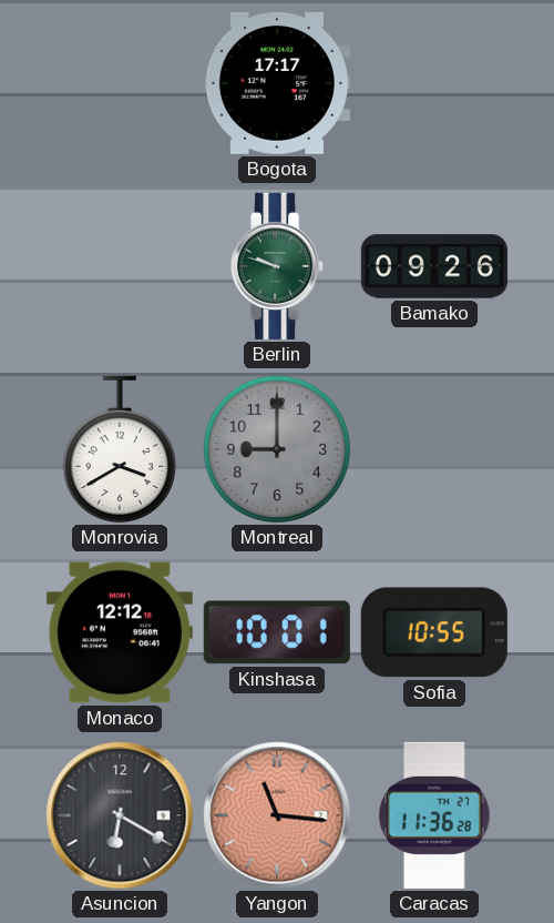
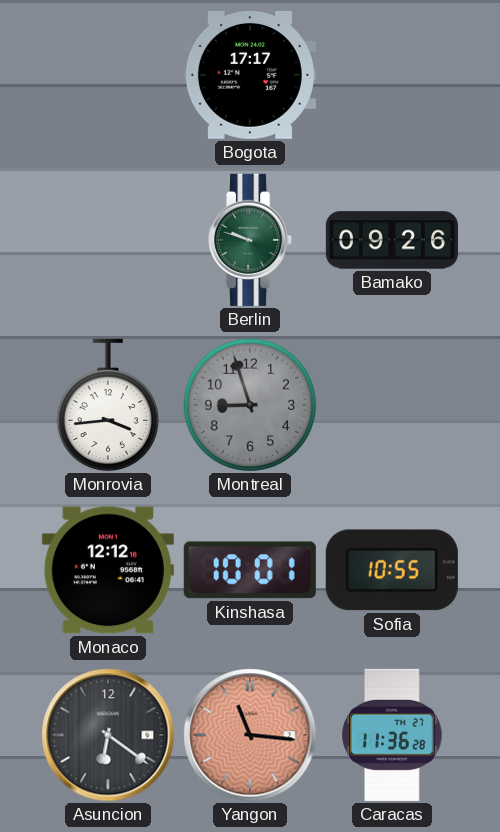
Monrovia: 3:40 -> 3:44 (108, 405)
Montreal: 9:00 -> 8:57 (250, 405)
Asuncion: 6:20 -> 6:21 (108, 735)
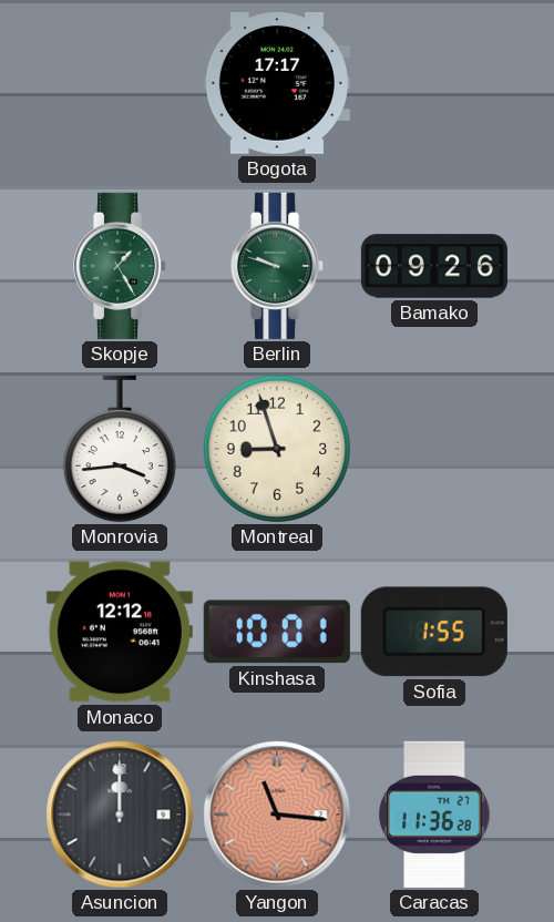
Skopje: none -> 1:25 (121, 266)
Montreal dial: grey -> cream (277, 449)
Sofia: 10:55 -> 1:55 (434, 632)
Asuncion: 6:21 -> 12:00 (120, 815)
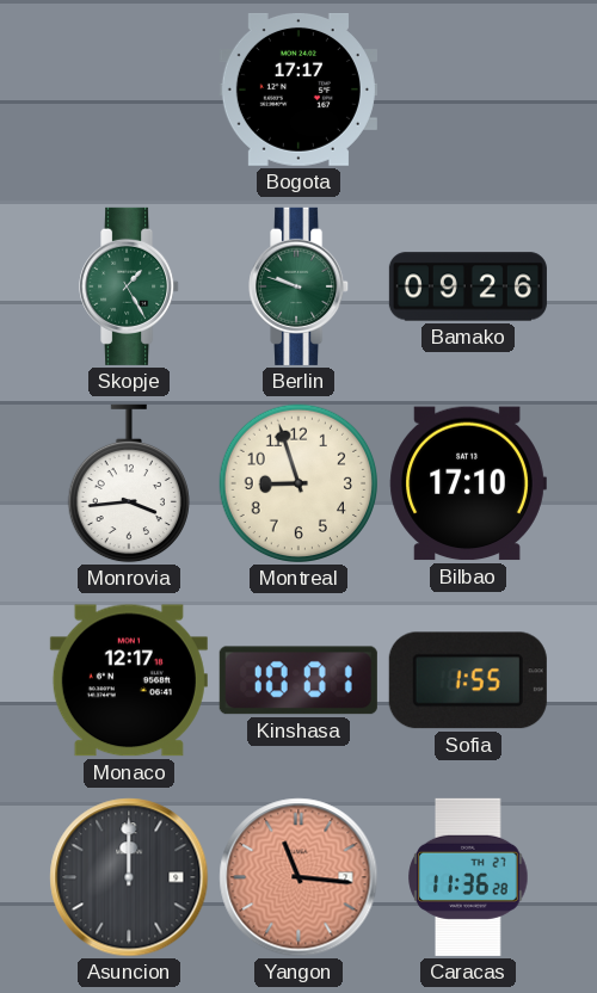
Bilbao: none -> 17:10 (468, 483)
Monaco: 12:12 -> 12:17 (129, 680)
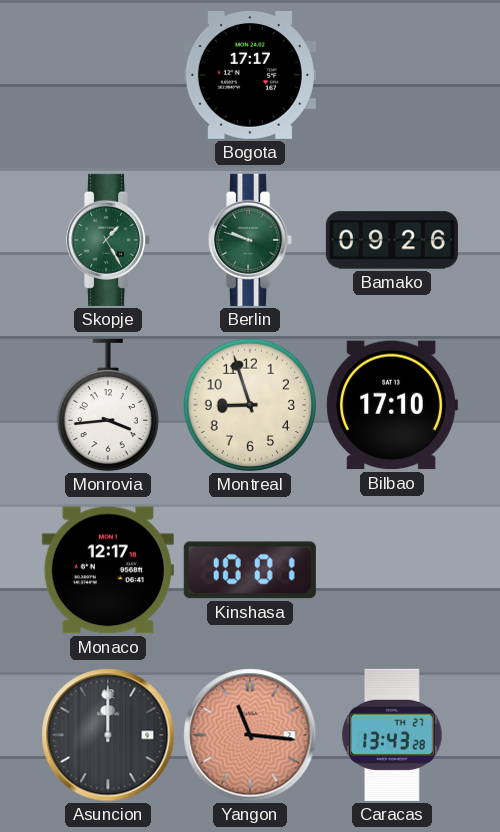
Sofia: 1:55 -> none (468, 680)
Caracas: 11:36 -> 13:43 (392, 735)
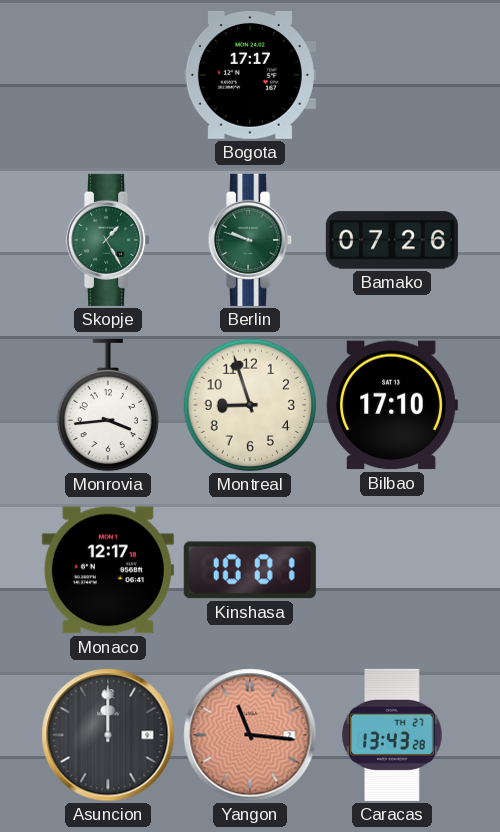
Bamako: 09:26 -> 07:26 (392, 240)
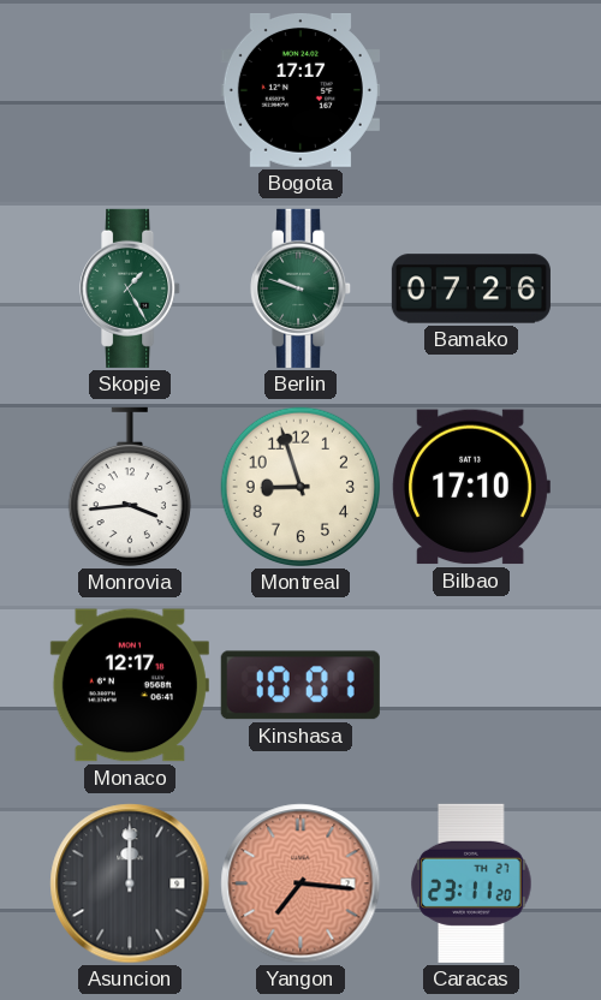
Yangon: 11:16 -> 7:16 (300, 883)
Caracas: 13:43 -> 23:11 (471, 883)
